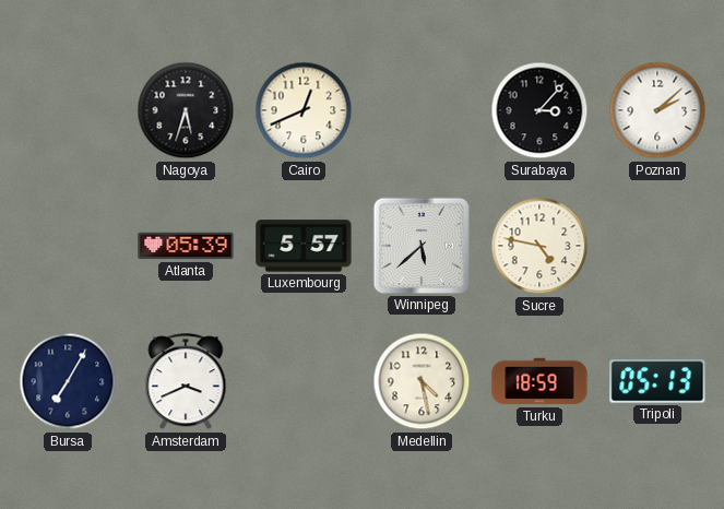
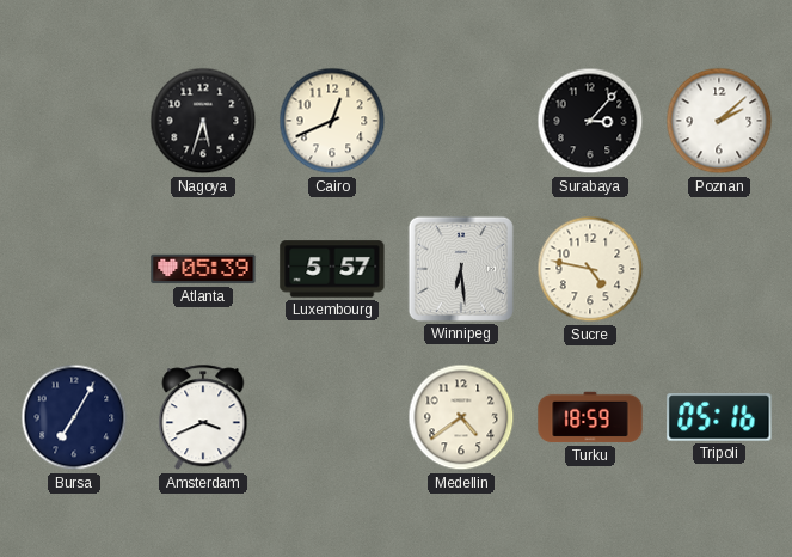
Winnipeg: 5:38 -> 6:29 (461, 269)
Medellin: 4:28 -> 4:39 (461, 417)
Tripoli: 05:13 -> 05:16 (719, 417)
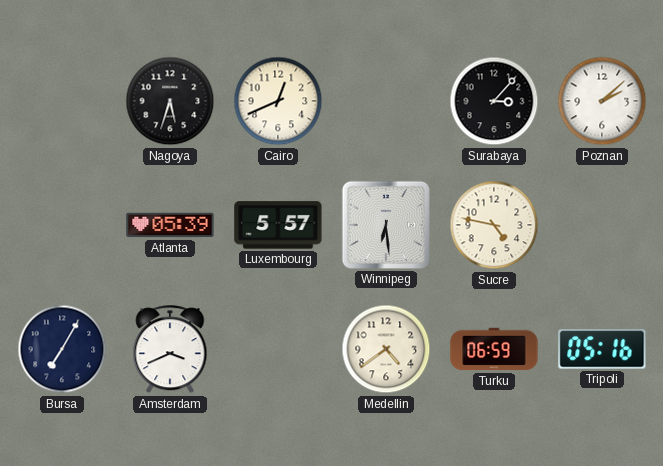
Turku: 18:59 -> 06:59 (494, 349)
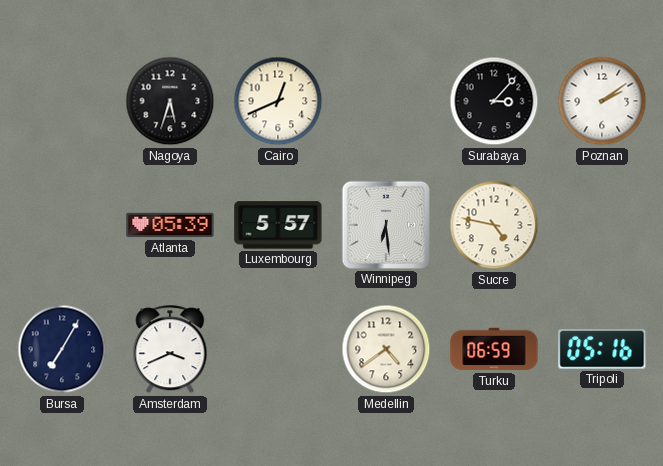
Poznan: 2:08 -> 2:09 (602, 101)
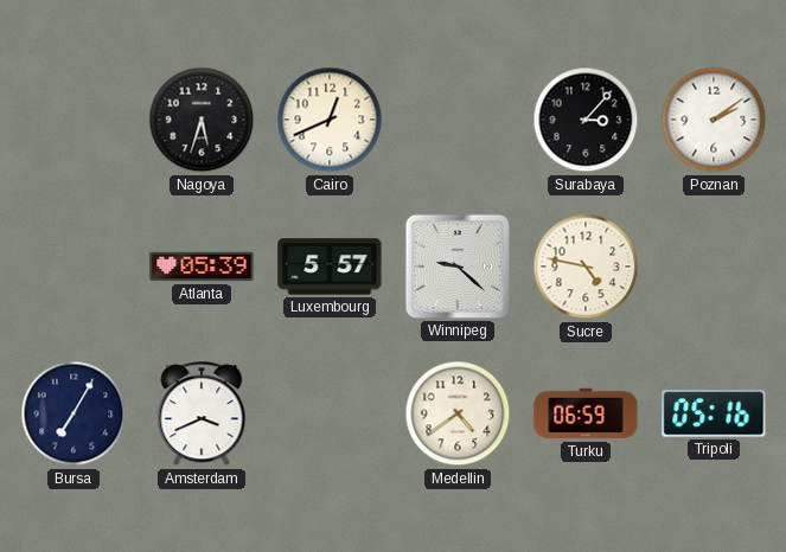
Winnipeg: 6:29 -> 9:22 (458, 267)
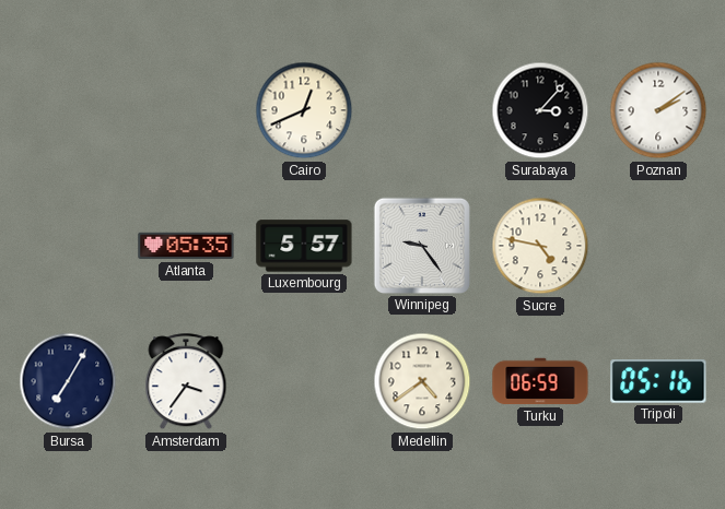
Nagoya: 5:33 -> none (202, 120)
Atlanta: 05:39 -> 05:35 (186, 246)
Winnipeg: 9:22 -> 9:24 (422, 246)
Amsterdam: 3:41 -> 3:36 (186, 382)
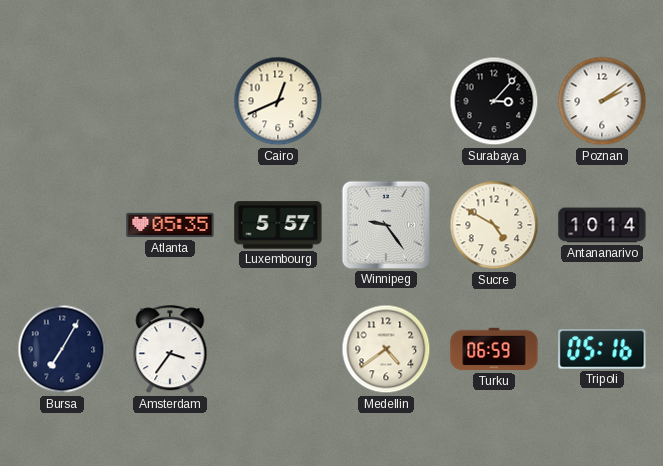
Sucre: 4:47 -> 4:50 (494, 225)
Antananarivo: none -> 10:14 (602, 225)
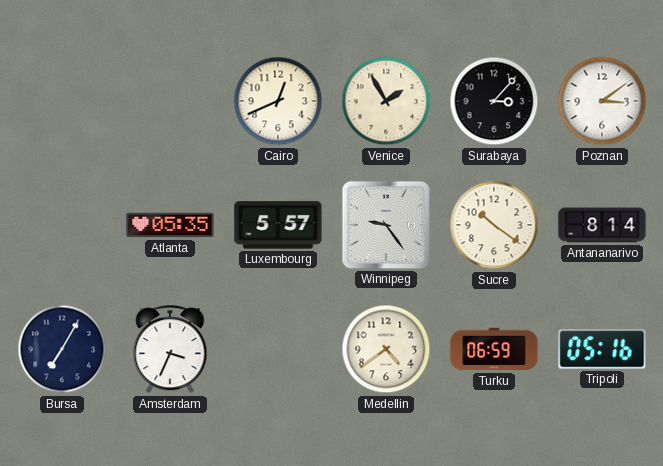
Venice: none -> 1:55 (386, 101)
Poznan: 2:09 -> 3:09 (602, 101)
Sucre: 4:50 -> 10:21 (494, 225)
Antananarivo: 10:14 -> 8:14 (602, 225)
Amsterdam: 3:36 -> 3:34 (170, 350)
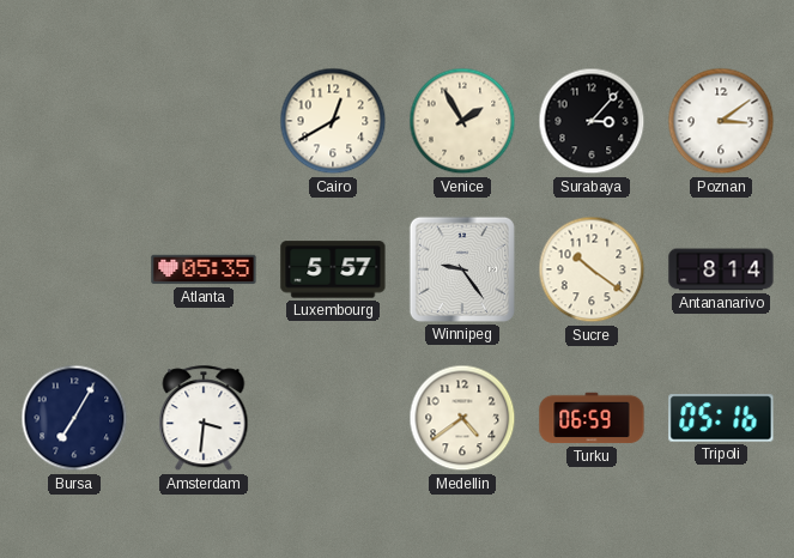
Cairo: 12:41 -> 12:40 (333, 121)
Amsterdam: 3:34 -> 3:31 (204, 419)
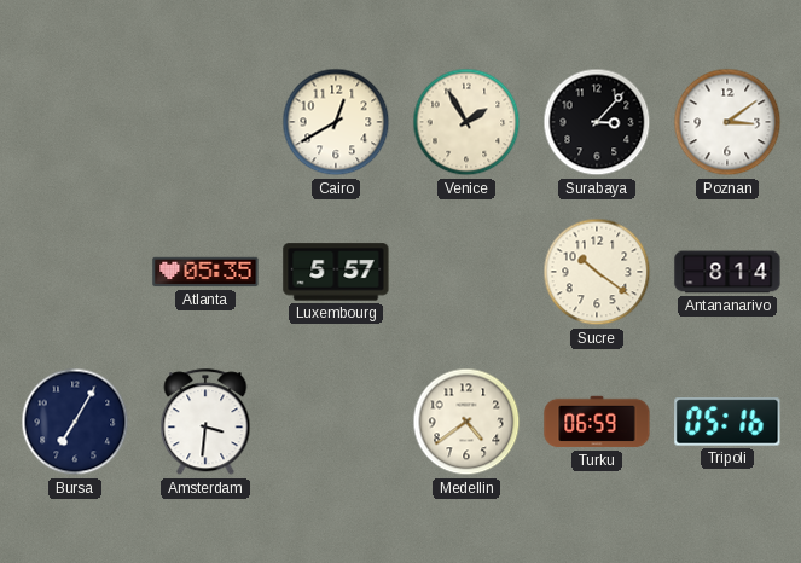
Winnipeg: 9:24 -> none (462, 269)
